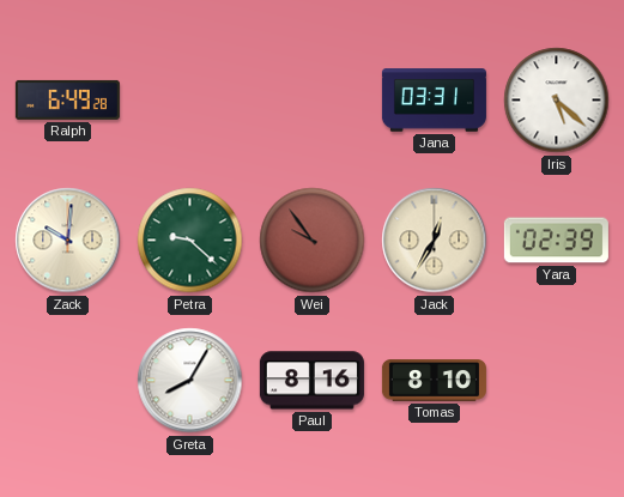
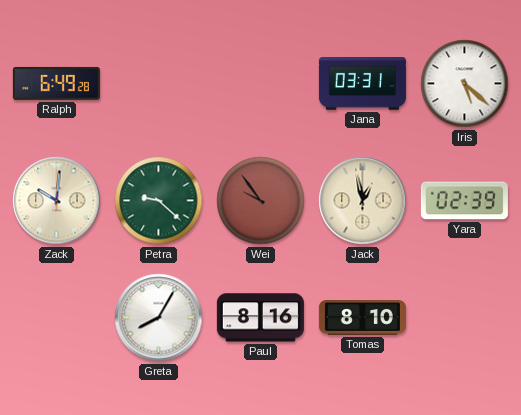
Jack: 12:35 -> 12:58 (363, 201)
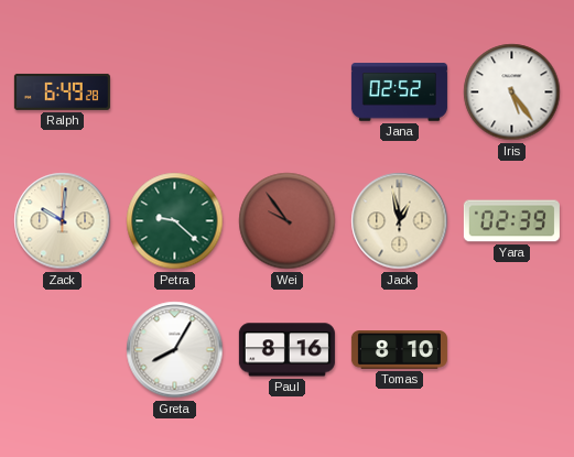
Jana: 03:31 -> 02:52 (399, 93)
Iris: 5:22 -> 5:24 (512, 93)
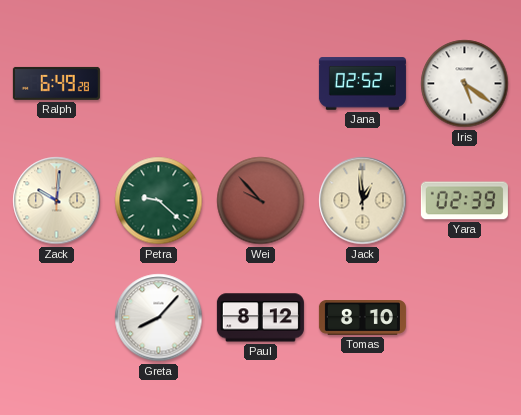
Iris: 5:24 -> 5:21 (465, 84)
Wei: 9:54 -> 9:53 (261, 201)
Jack: 12:58 -> 12:59 (363, 201)
Greta: 8:05 -> 8:07 (159, 318)
Paul: 8:16 -> 8:12 (260, 318)
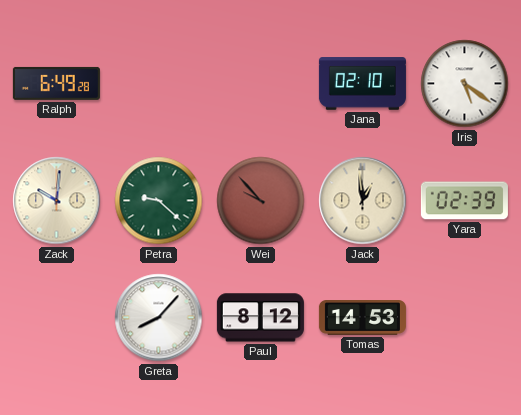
Jana: 02:52 -> 02:10 (362, 84)
Tomas: 8:10 -> 14:53 (362, 318)
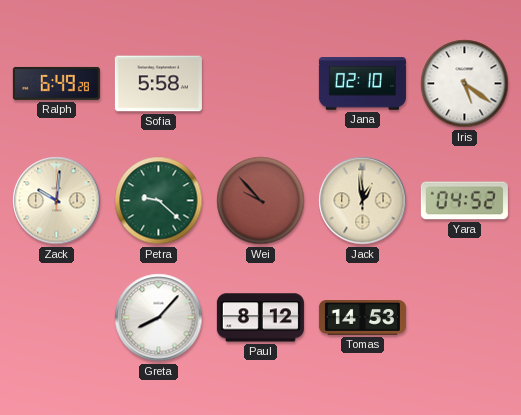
Sofia: none -> 5:58 (158, 84)
Yara: 02:39 -> 04:52 (464, 201)
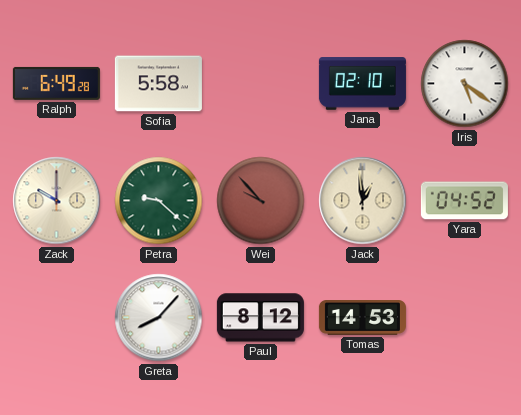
Zack: 10:01 -> 10:00 (57, 201)
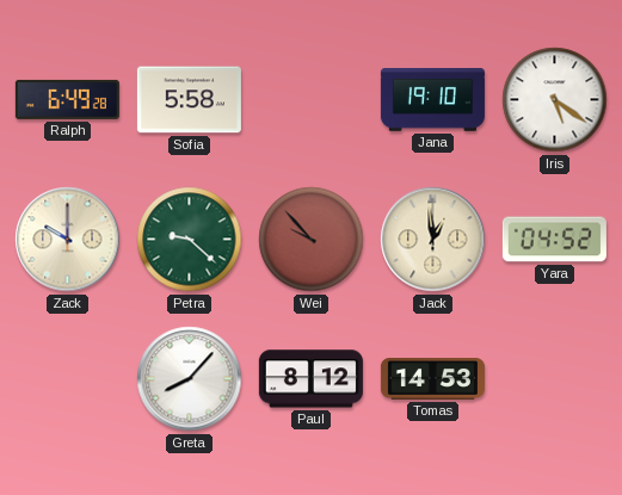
Jana: 02:10 -> 19:10 (432, 100)
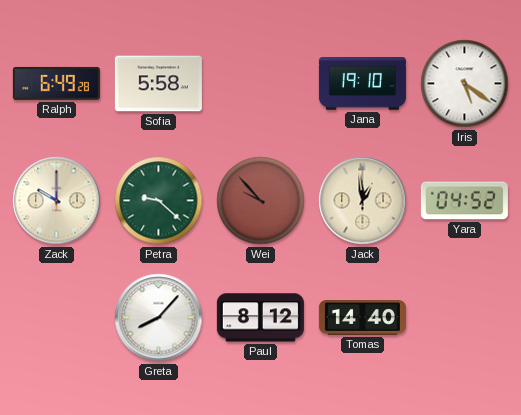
Tomas: 14:53 -> 14:40 (362, 318)
